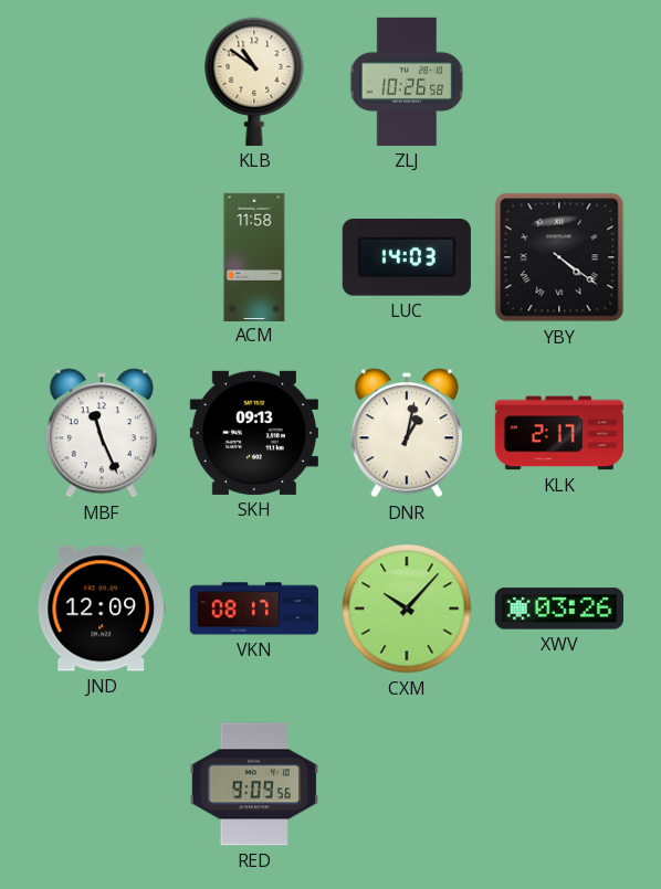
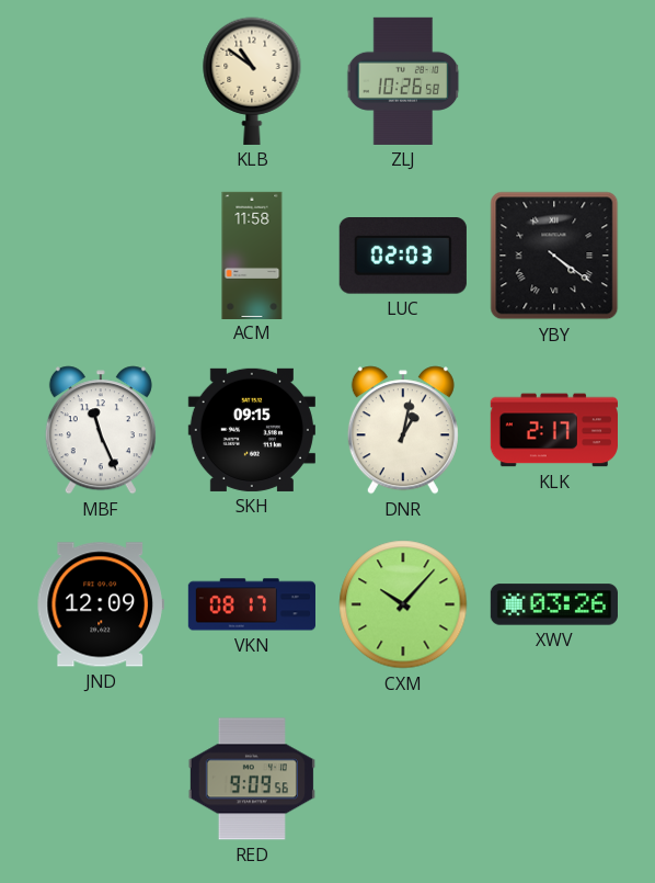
LUC: 14:03 -> 02:03 (403, 257)
SKH: 09:13 -> 09:15 (252, 430)
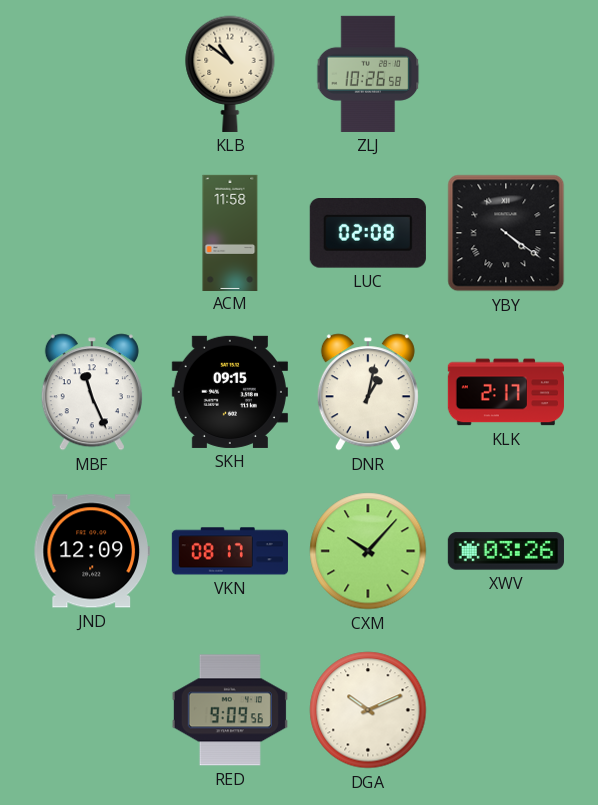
LUC: 02:03 -> 02:08 (368, 234)
DGA: none -> 10:11 (368, 710)
